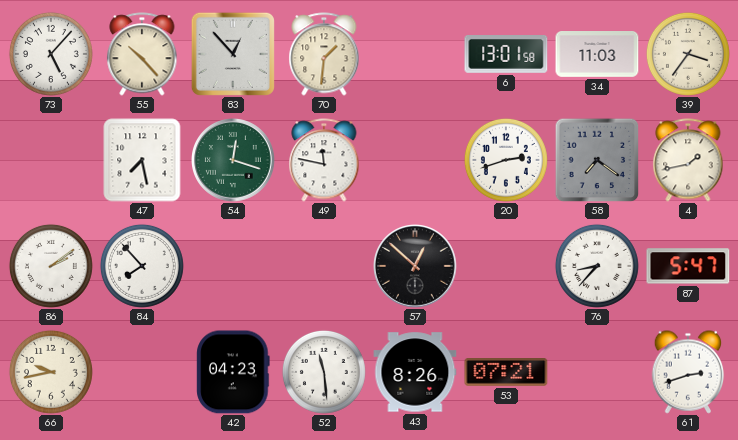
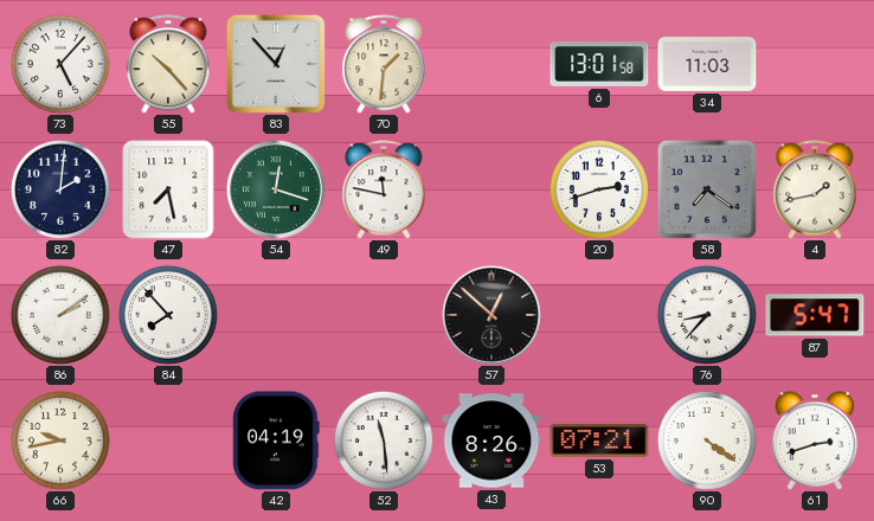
39: 3:36 -> none (688, 54)
82: none -> 2:01 (60, 189)
42: 04:23 -> 04:19 (276, 440)
90: none -> 4:21 (707, 440)
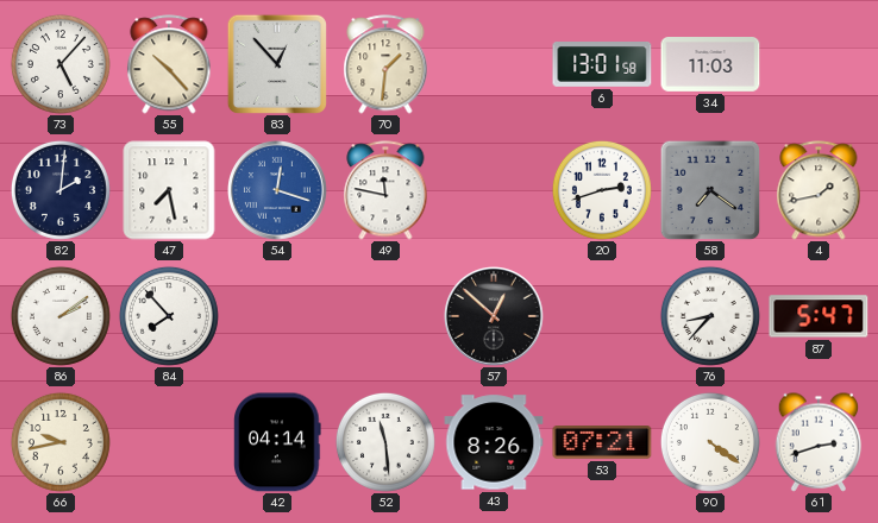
54 dial: green -> blue (278, 191)
42: 04:19 -> 04:14 (277, 442)
